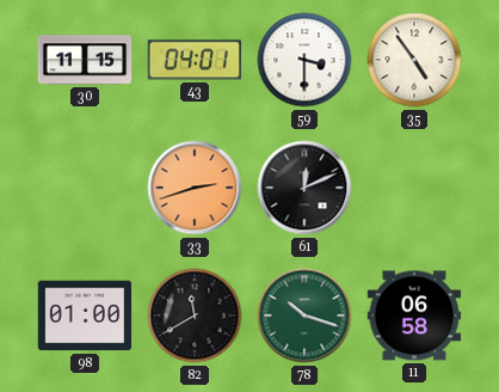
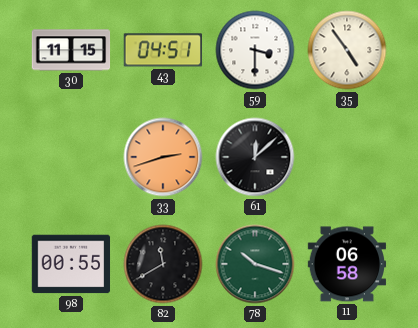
43: 04:01 -> 04:51 (162, 50)
61: 12:11 -> 12:08 (255, 157)
98: 01:00 -> 00:55 (71, 264)
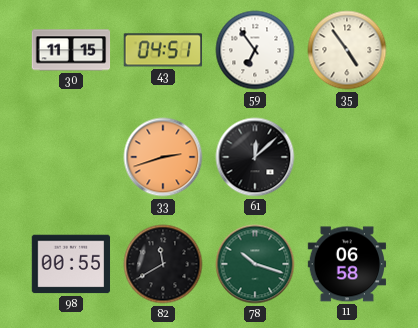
59: 3:30 -> 6:54 (255, 50)
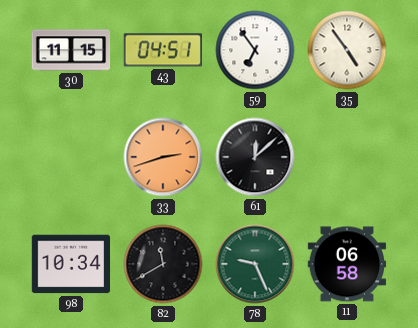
98: 00:55 -> 10:34 (71, 264)
78: 10:18 -> 9:26 (255, 264)
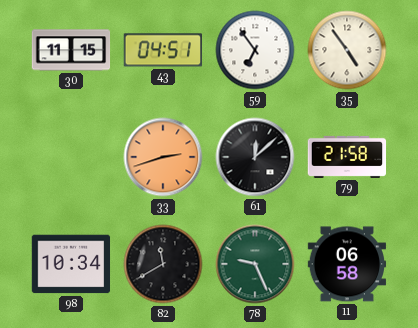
79: none -> 21:58 (347, 157)
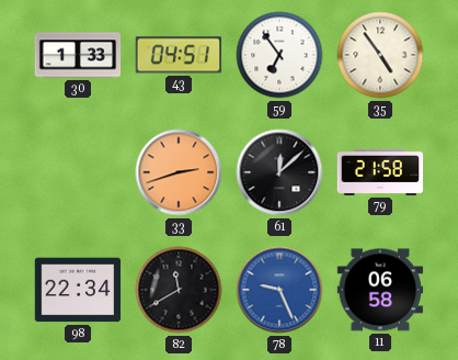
30: 11:15 -> 1:33 (78, 55)
98: 10:34 -> 22:34 (78, 290)
78 dial: green -> blue (279, 290)
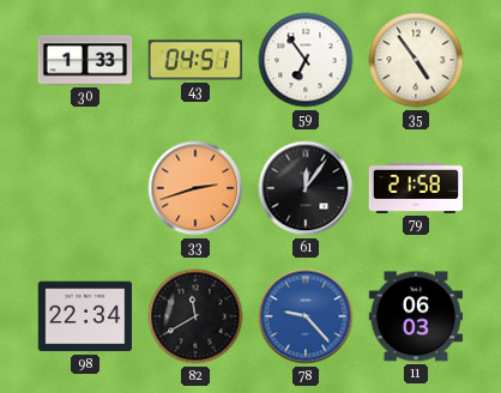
61: 12:08 -> 12:06 (306, 188)
78: 9:26 -> 9:23 (306, 316)
11: 06:58 -> 06:03 (416, 316)
